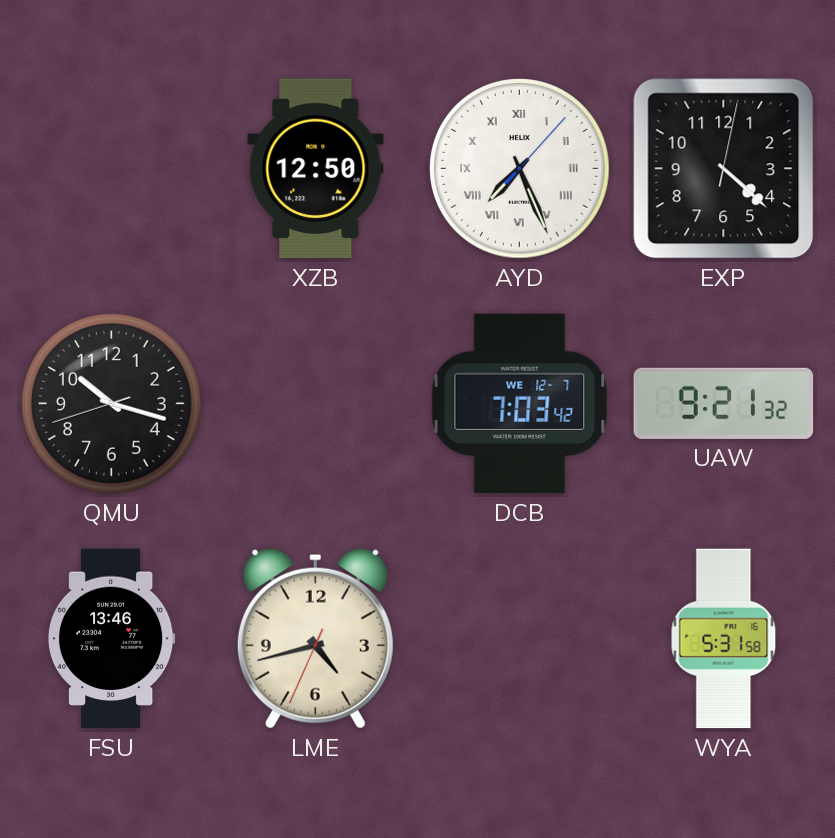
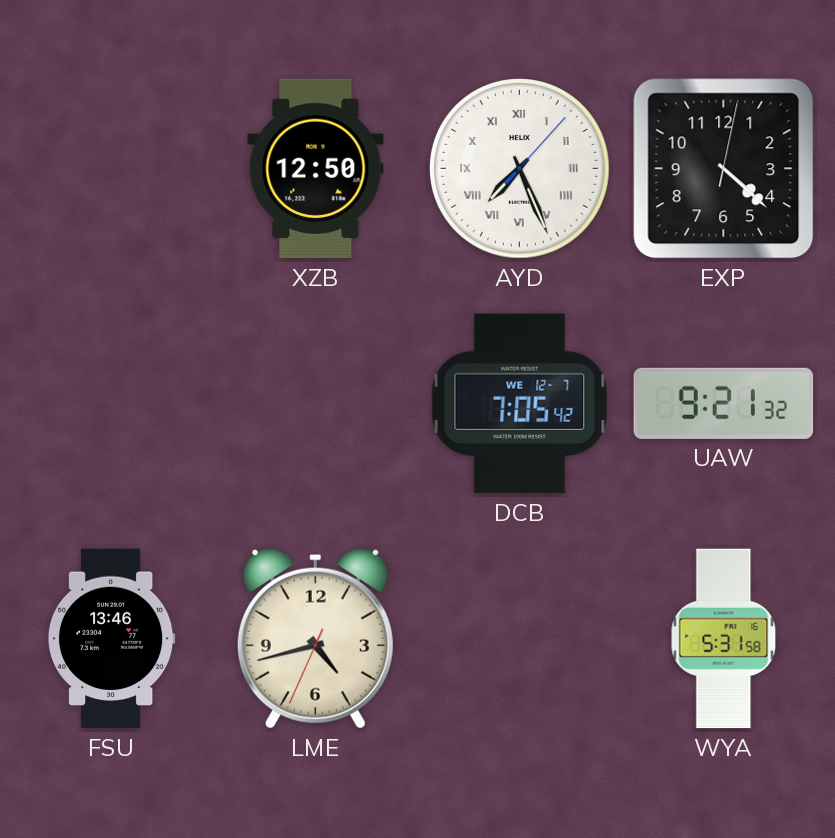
QMU: 10:17 -> none (112, 404)
DCB: 7:03 -> 7:05 (520, 404)
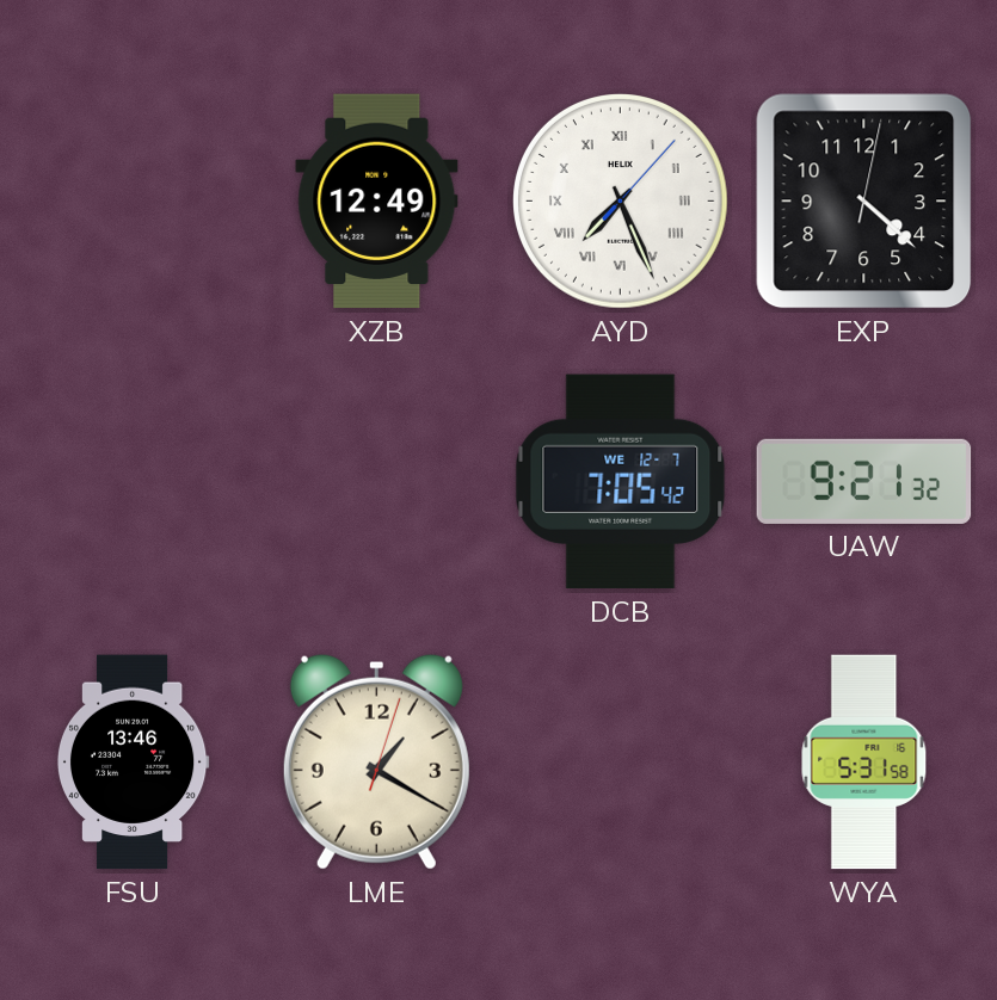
XZB: 12:50 -> 12:49 (377, 202)
LME: 4:42 -> 1:20 (376, 761)
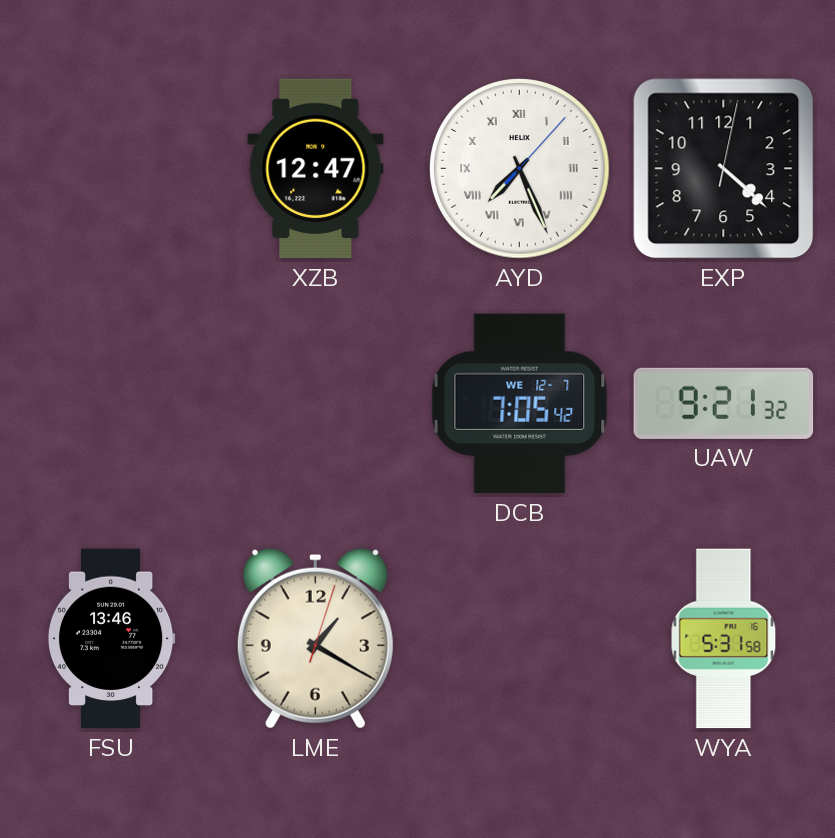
XZB: 12:49 -> 12:47 (316, 169)
